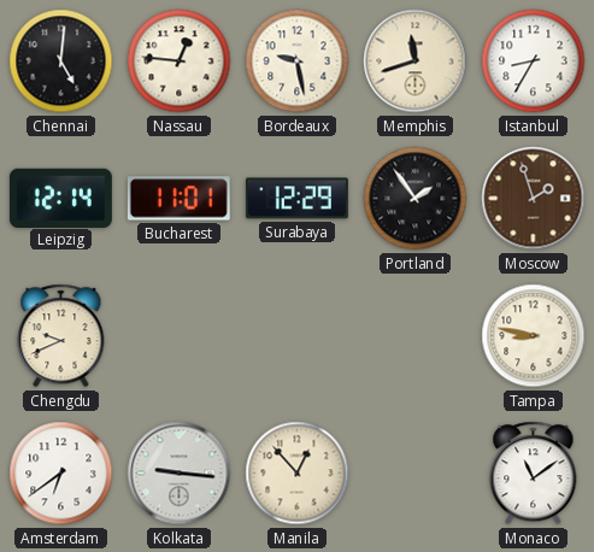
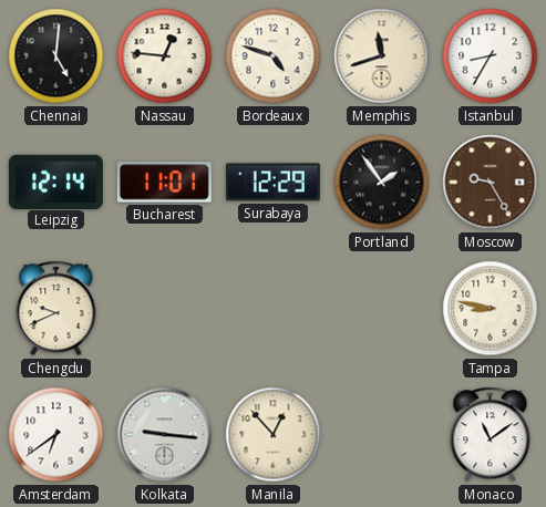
Bordeaux: 9:28 -> 4:48 (274, 56)
Moscow: 1:57 -> 9:25 (491, 183)
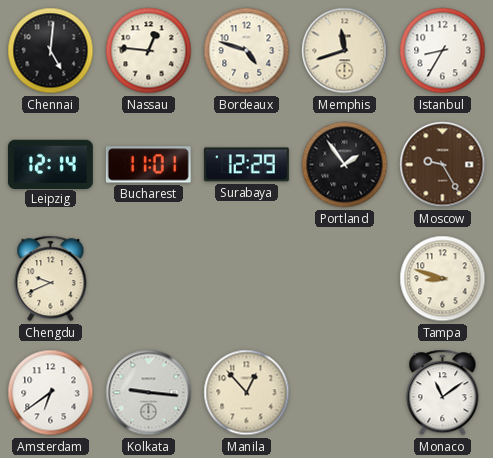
Tampa: 8:47 -> 8:48 (443, 279)
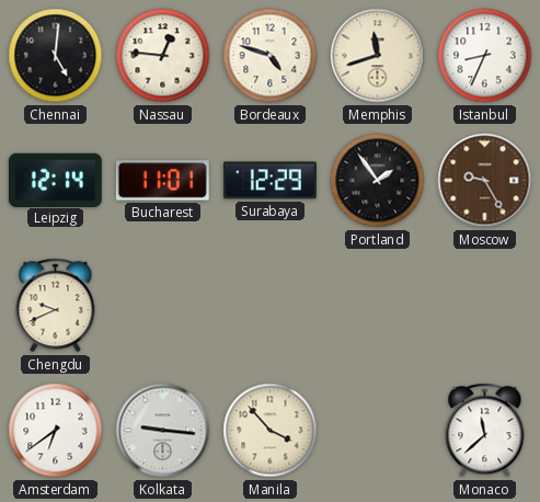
Istanbul: 8:35 -> 8:34 (485, 56)
Tampa: 8:48 -> none (443, 279)
Manila: 12:53 -> 3:53 (271, 431)
Monaco: 11:09 -> 11:38 (485, 431)
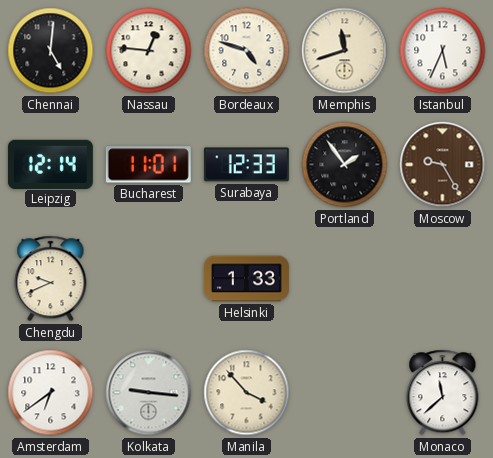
Istanbul: 8:34 -> 5:34 (443, 51)
Surabaya: 12:29 -> 12:33 (246, 165)
Helsinki: none -> 1:33 (246, 279)
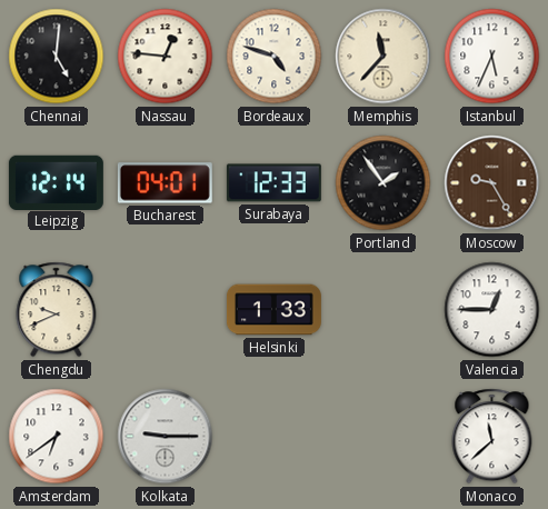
Memphis: 11:42 -> 11:37 (383, 57)
Bucharest: 11:01 -> 04:01 (165, 183)
Valencia: none -> 12:45 (492, 310)
Kolkata: 9:16 -> 9:15 (166, 437)
Manila: 3:53 -> none (247, 393)
